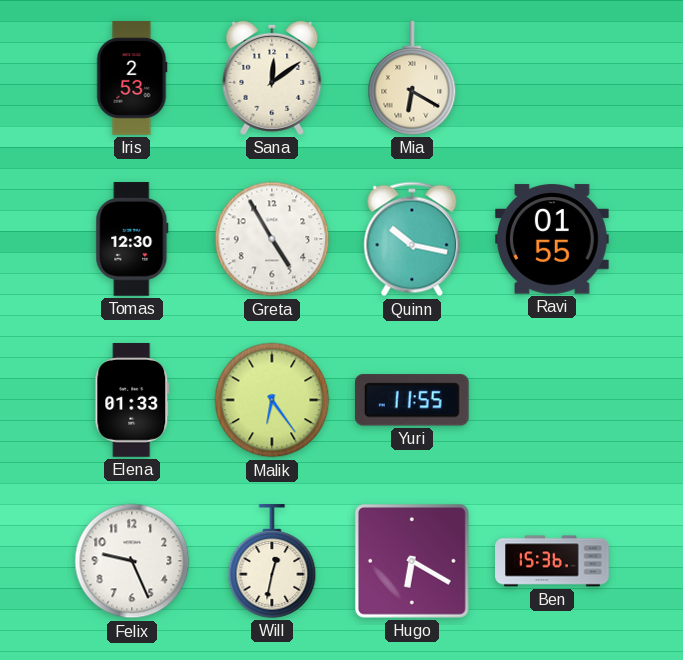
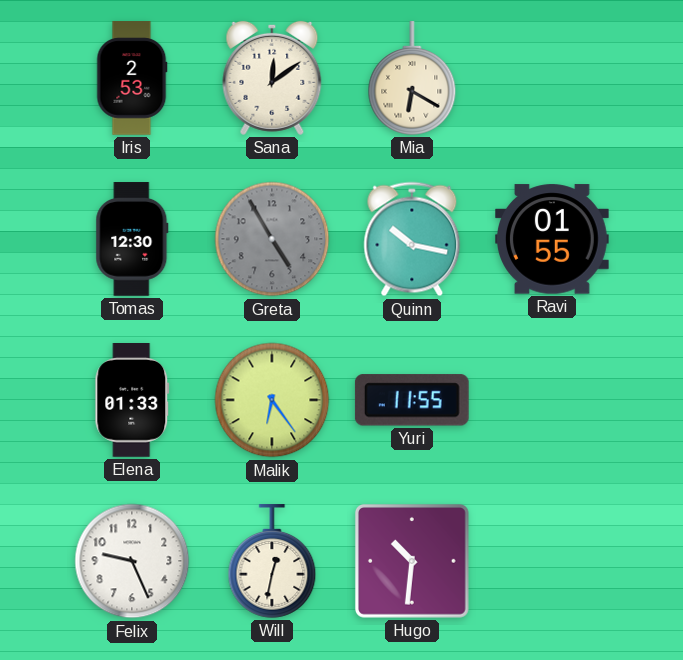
Greta dial: white -> grey (272, 239)
Hugo: 6:20 -> 10:31 (412, 561)
Ben: 15:36 -> none (552, 561)
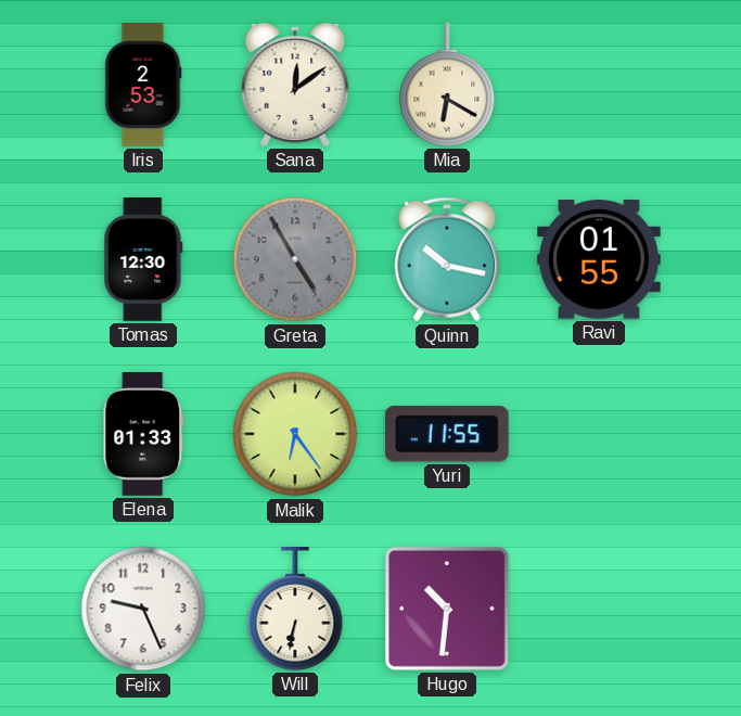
Will: 12:32 -> 6:32 (295, 609)
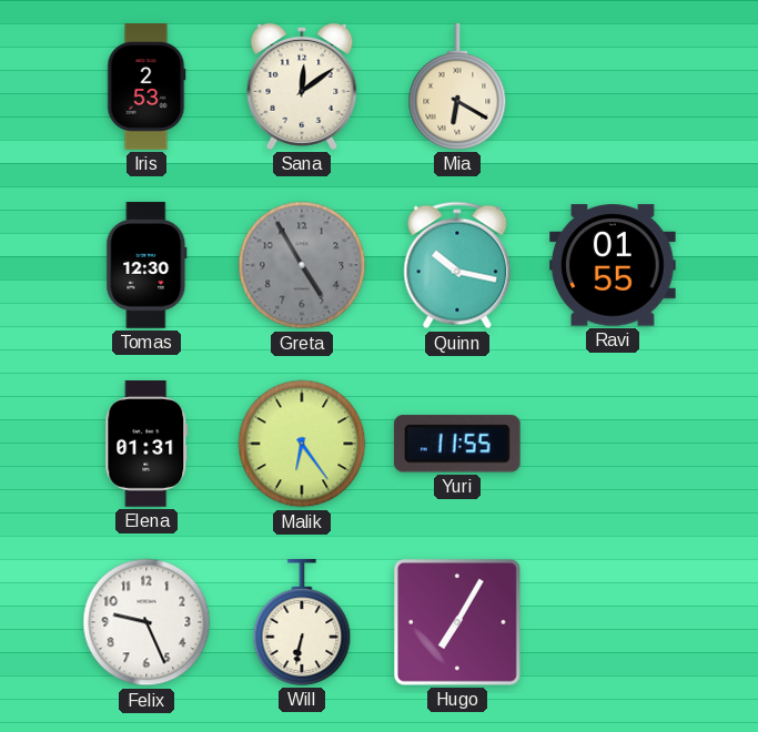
Elena: 01:33 -> 01:31 (146, 445)
Hugo: 10:31 -> 7:05 (457, 622)
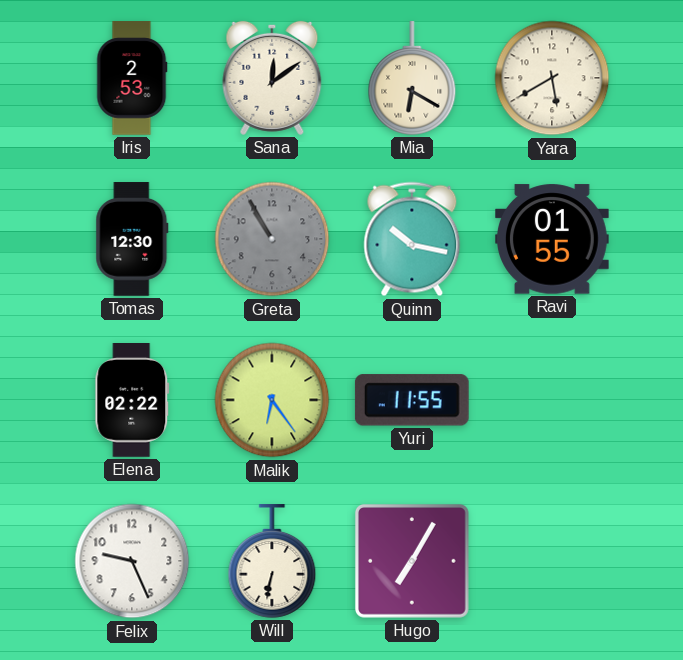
Yara: none -> 5:40 (552, 78)
Greta: 4:55 -> 10:55 (272, 239)
Elena: 01:31 -> 02:22 (132, 401)
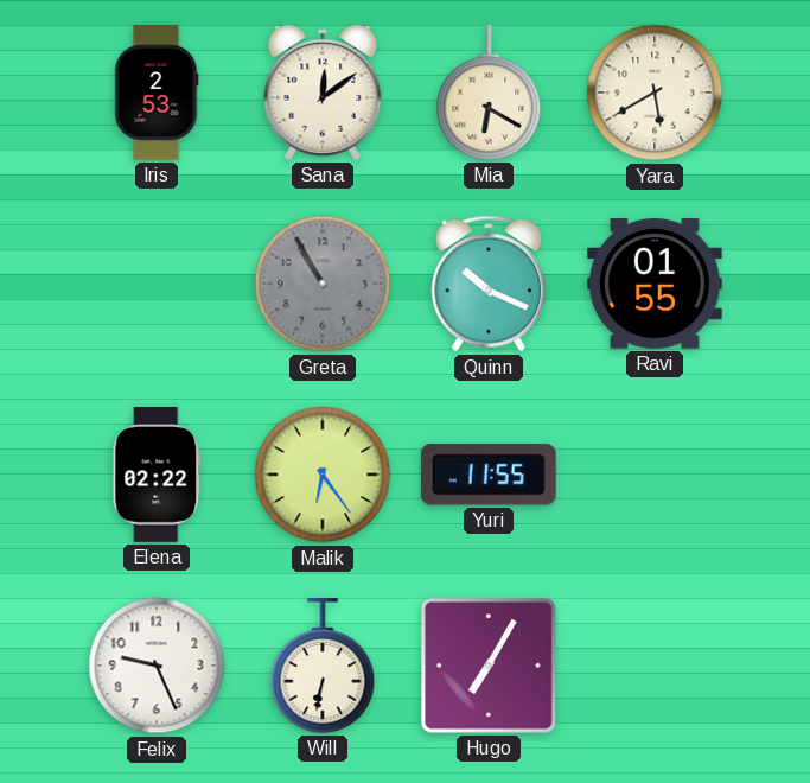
Tomas: 12:30 -> none (132, 239)
Quinn: 10:17 -> 10:19 (489, 284)
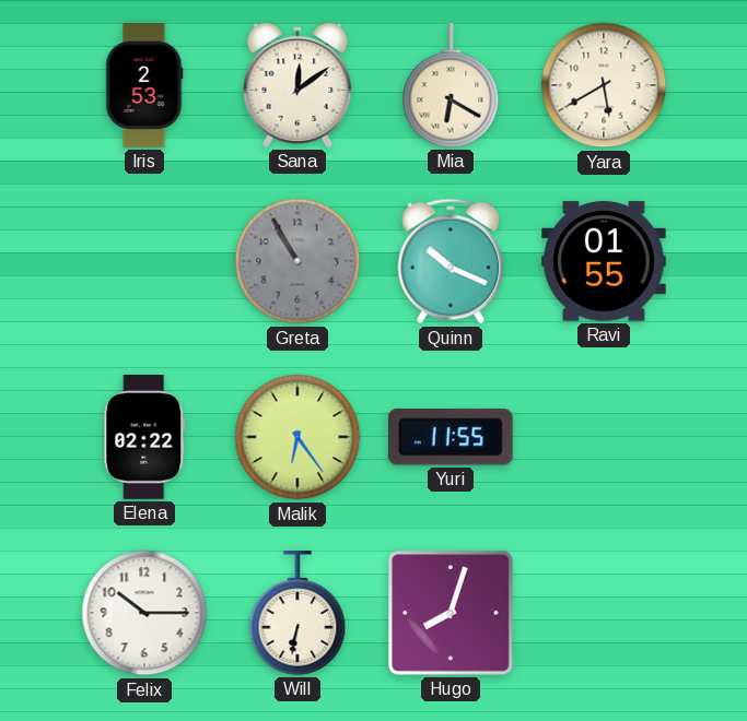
Felix: 9:26 -> 10:15 (144, 613)
Hugo: 7:05 -> 8:03 (451, 613)
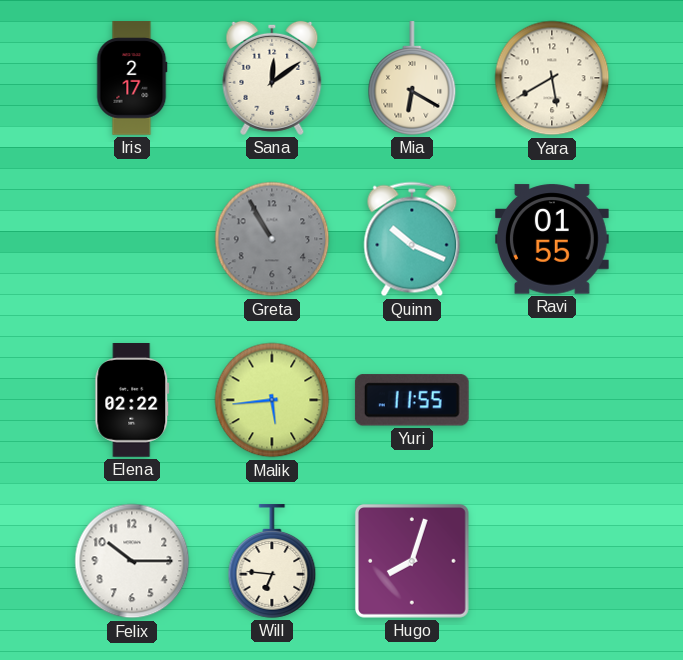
Iris: 2:53 -> 2:17 (132, 78)
Malik: 6:24 -> 5:44 (272, 400)
Will: 6:32 -> 6:46 (272, 561)
